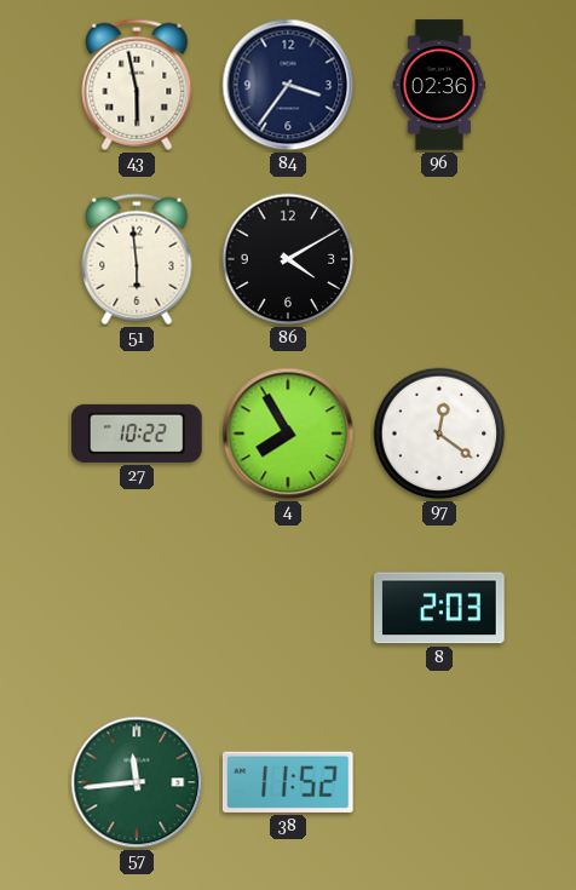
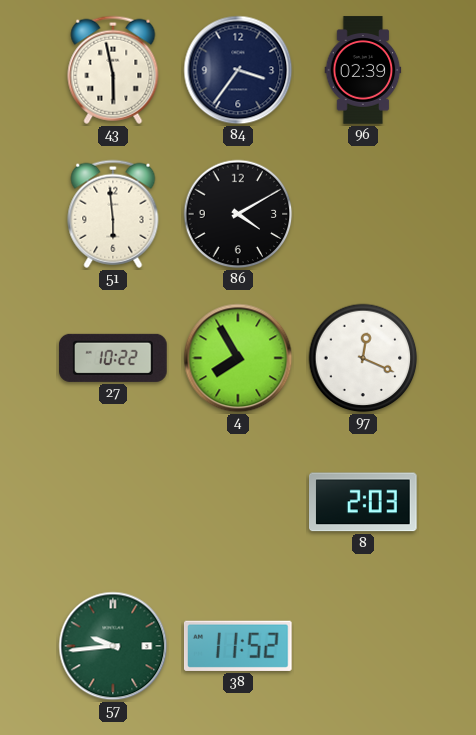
96: 02:36 -> 02:39 (363, 70)
97: 12:21 -> 12:19 (363, 358)
57: 11:44 -> 9:44 (113, 646)
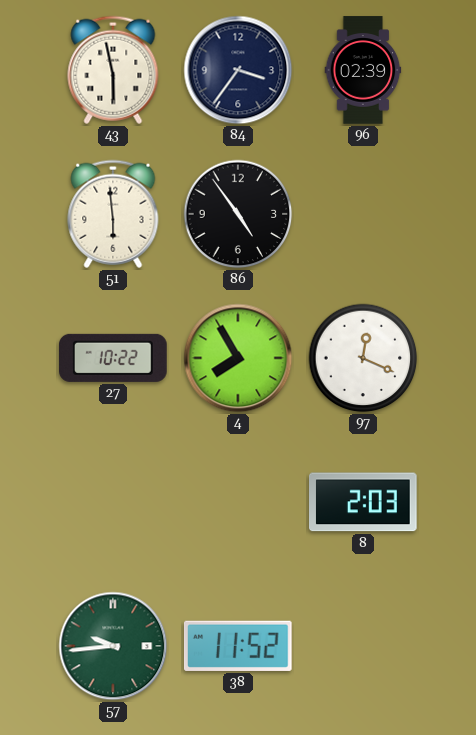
86: 4:10 -> 4:54 (238, 214)
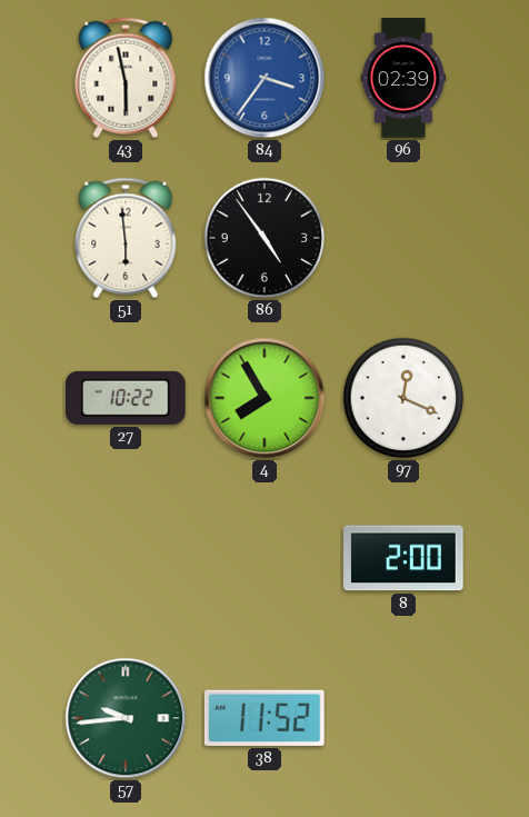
84 dial: navy -> blue (264, 78)
8: 2:03 -> 2:00 (405, 558)
